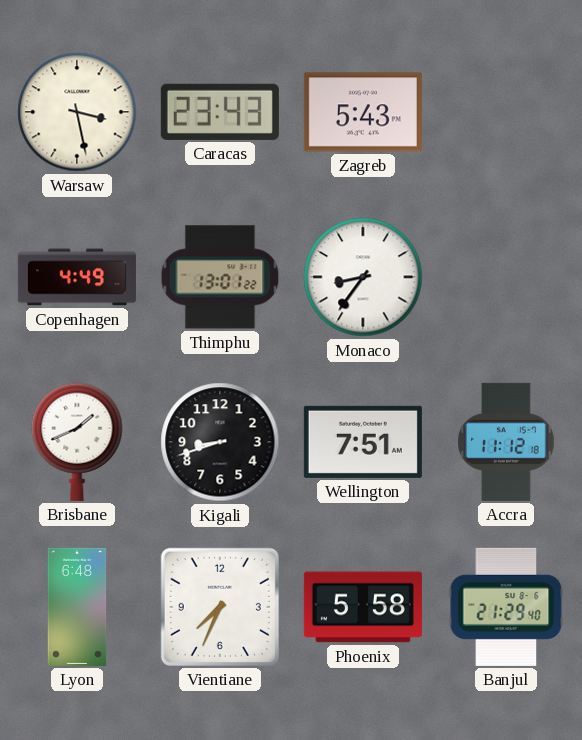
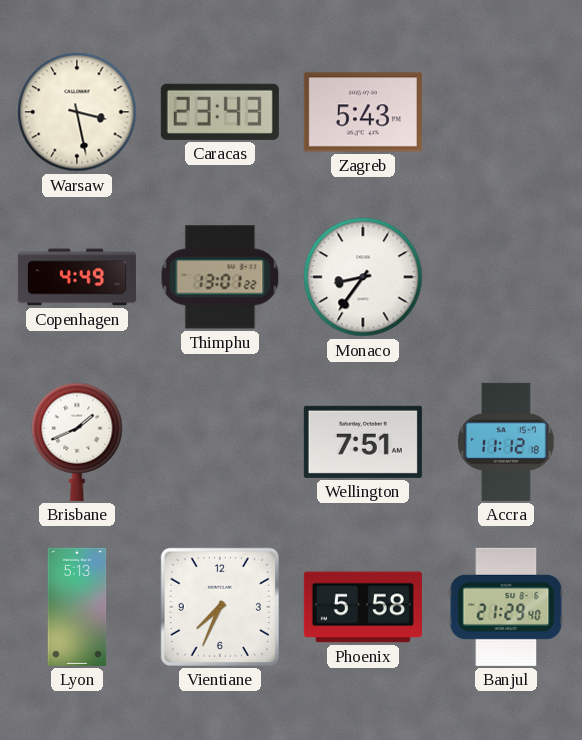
Kigali: 8:42 -> none (220, 442)
Lyon: 6:48 -> 5:13 (77, 607)
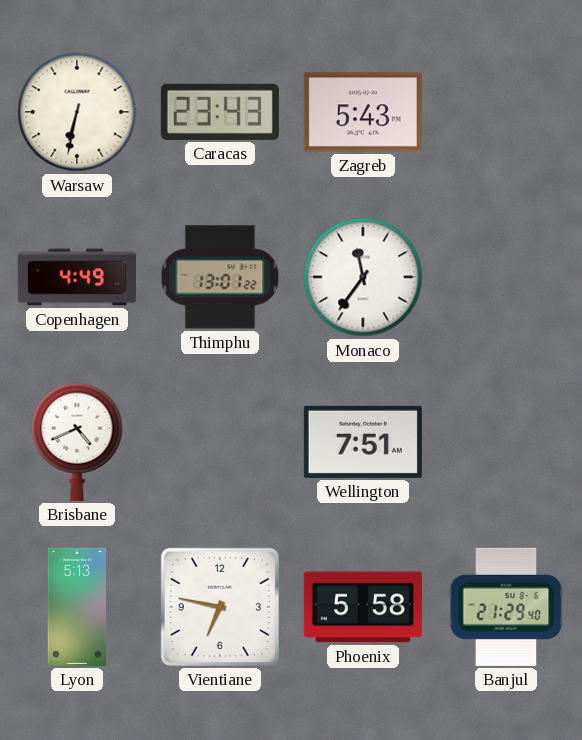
Warsaw: 3:28 -> 6:32 (77, 112)
Monaco: 8:36 -> 11:36 (363, 277)
Brisbane: 1:41 -> 4:41 (77, 442)
Accra: 11:12 -> none (506, 442)
Vientiane: 7:34 -> 6:47 (220, 607)
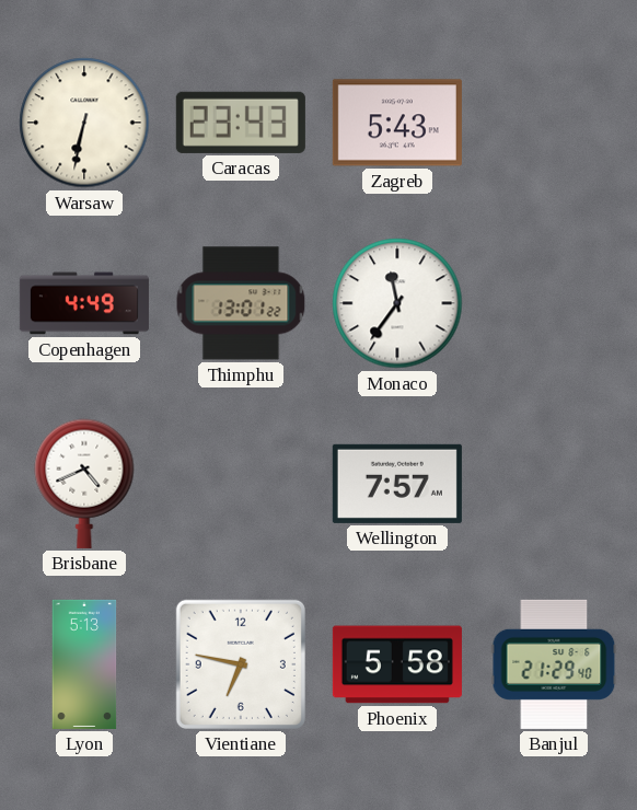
Wellington: 7:51 -> 7:57 (397, 484)
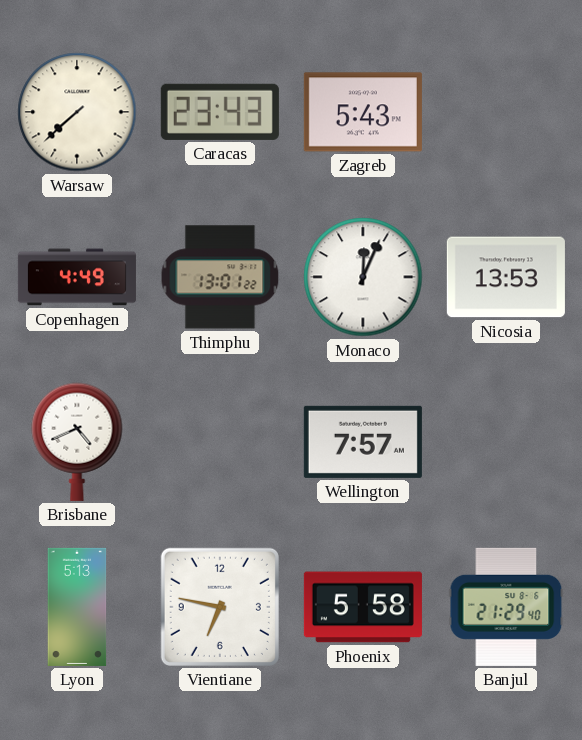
Warsaw: 6:32 -> 7:38 (77, 112)
Monaco: 11:36 -> 12:04 (363, 277)
Nicosia: none -> 13:53 (506, 277)
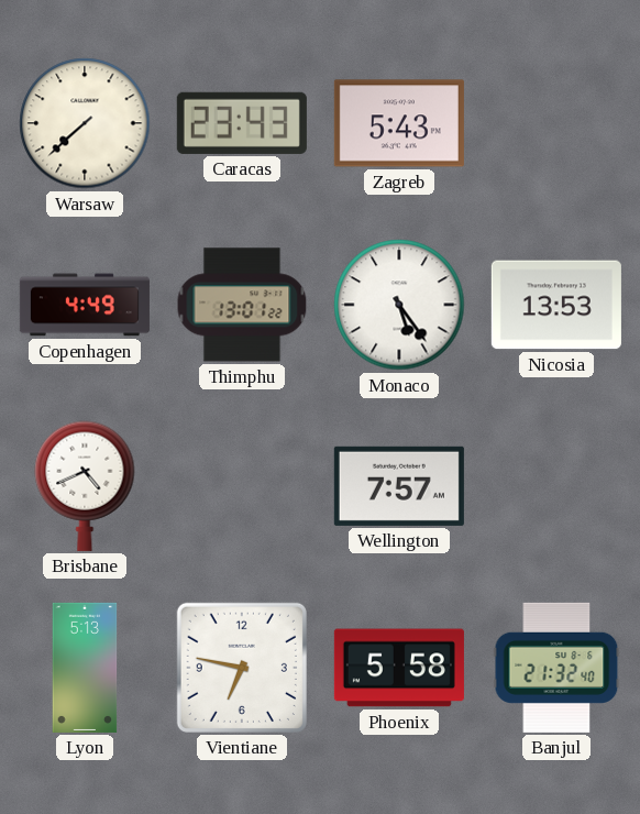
Monaco: 12:04 -> 5:24 (399, 305)
Banjul: 21:29 -> 21:32 (556, 668)
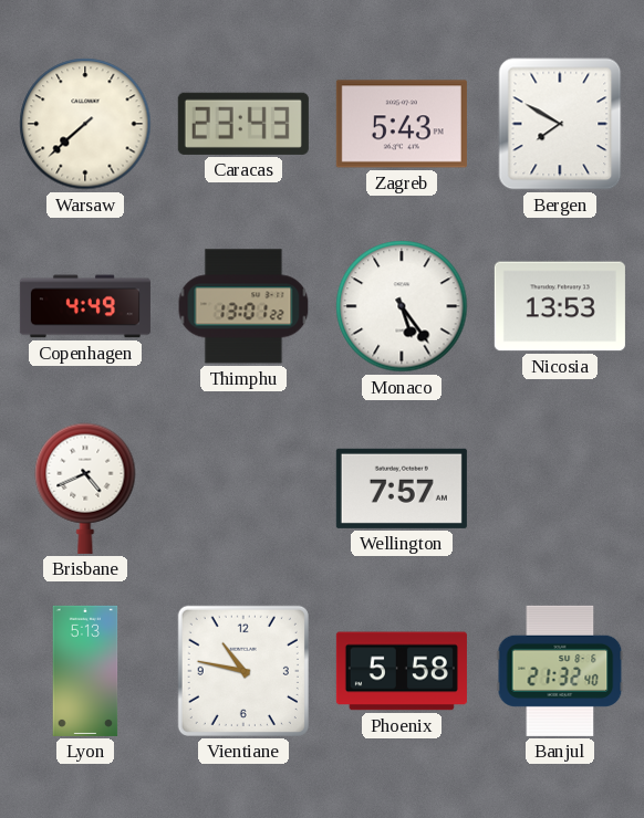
Bergen: none -> 7:50 (560, 124)
Vientiane: 6:47 -> 10:47 (243, 671)
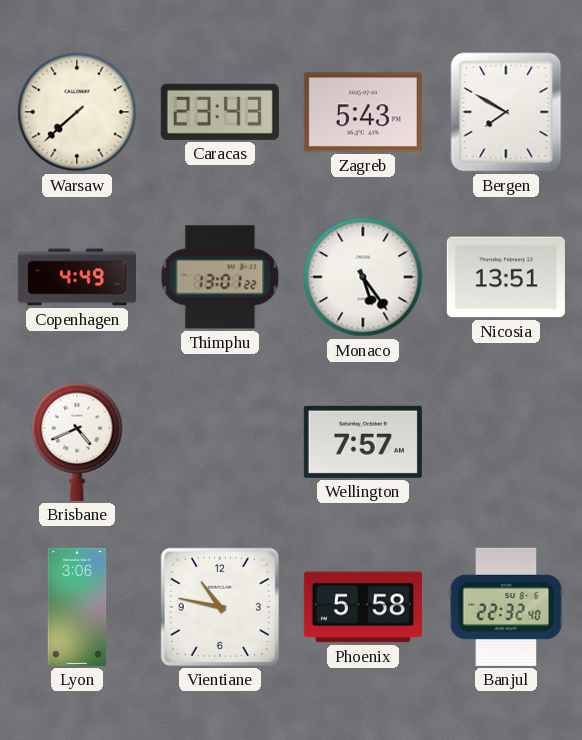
Nicosia: 13:53 -> 13:51 (506, 277)
Lyon: 5:13 -> 3:06 (77, 607)
Banjul: 21:32 -> 22:32 (506, 607)
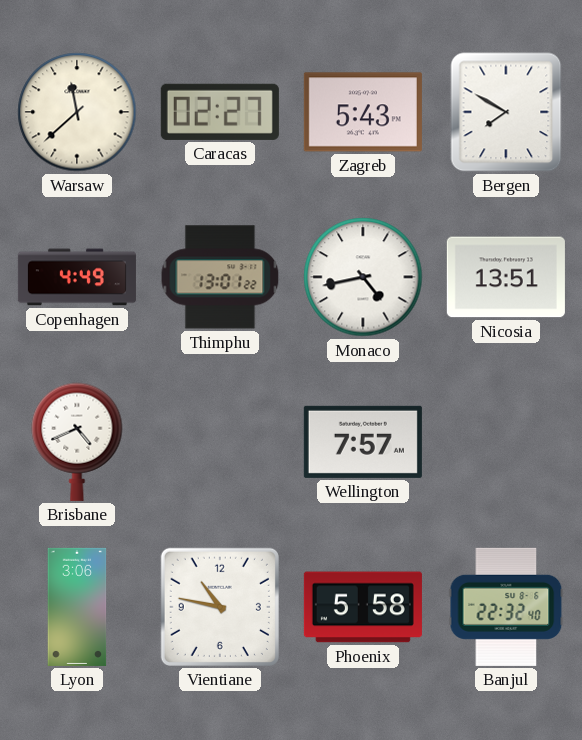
Warsaw: 7:38 -> 11:38 (77, 112)
Caracas: 23:43 -> 02:27 (220, 112)
Monaco: 5:24 -> 4:43 (363, 277)
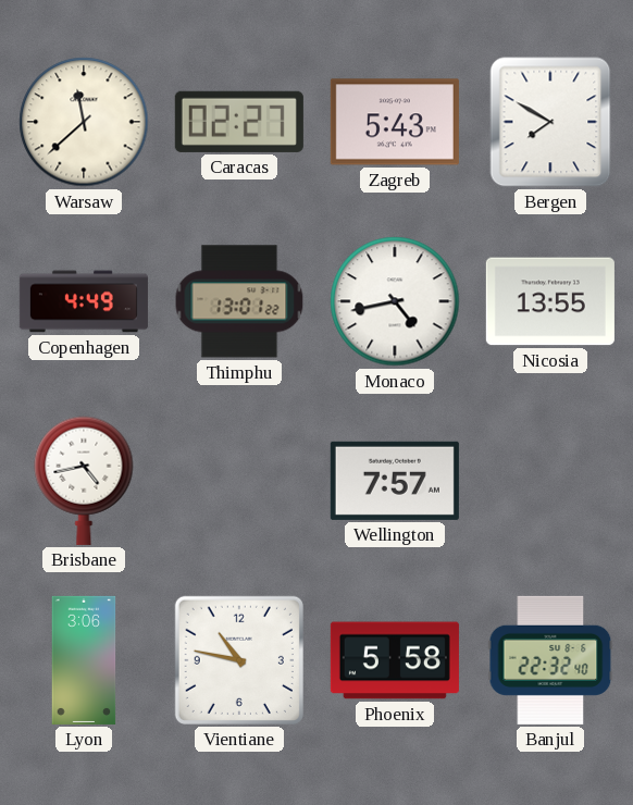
Nicosia: 13:51 -> 13:55 (550, 301)
Brisbane: 4:41 -> 4:43 (84, 481)
